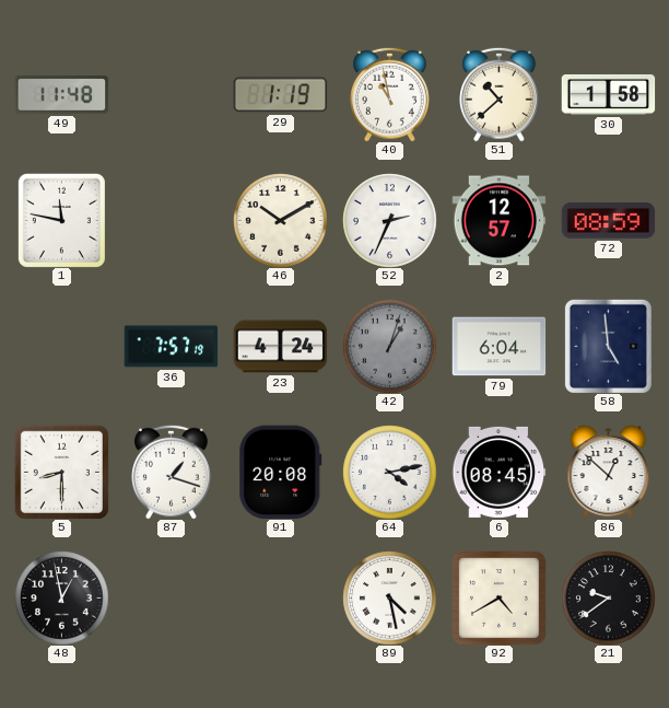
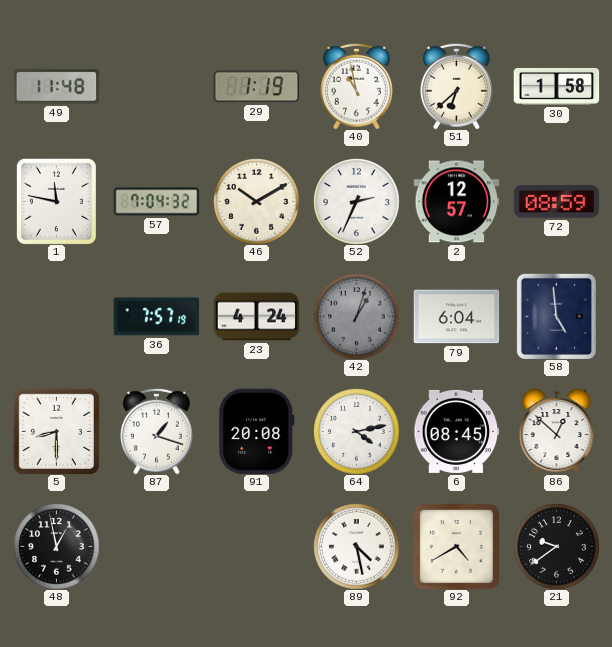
51: 10:38 -> 6:38 (457, 86)
57: none -> 7:04 (156, 202)
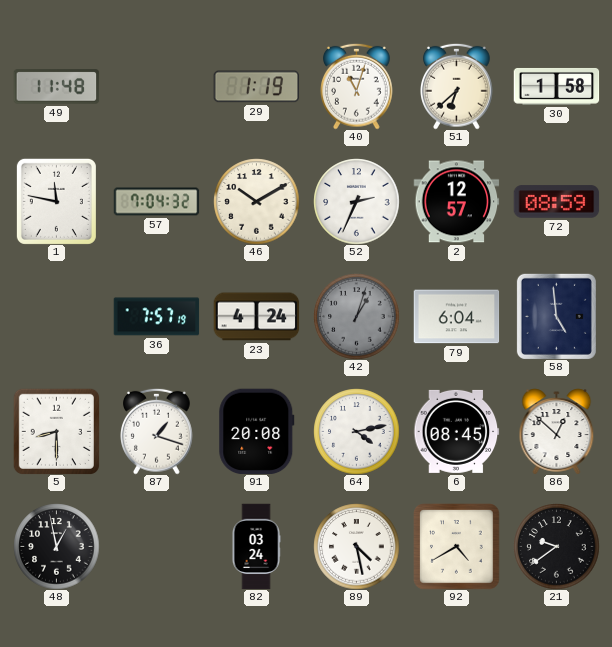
40: 10:58 -> 11:03 (357, 86)
82: none -> 03:24 (256, 546)
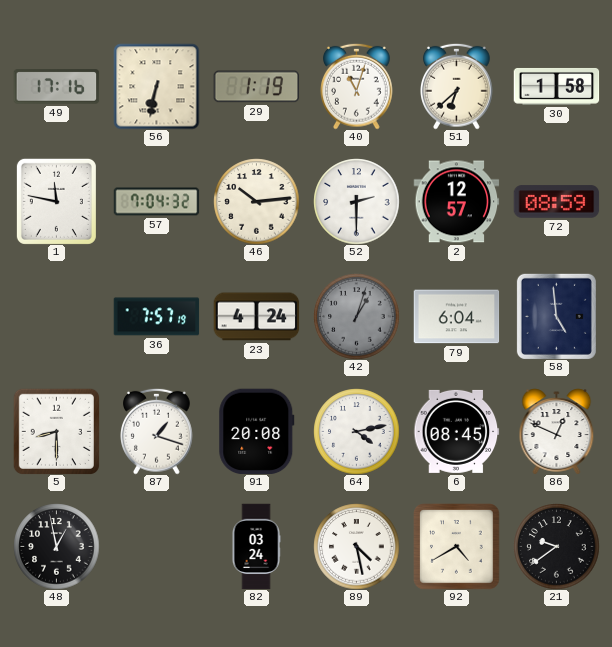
49: 11:48 -> 17:16 (56, 87)
56: none -> 6:32 (156, 86)
46: 10:10 -> 10:14 (256, 201)
52: 2:34 -> 2:30 (356, 201)
86: 12:52 -> 12:49 (557, 431)
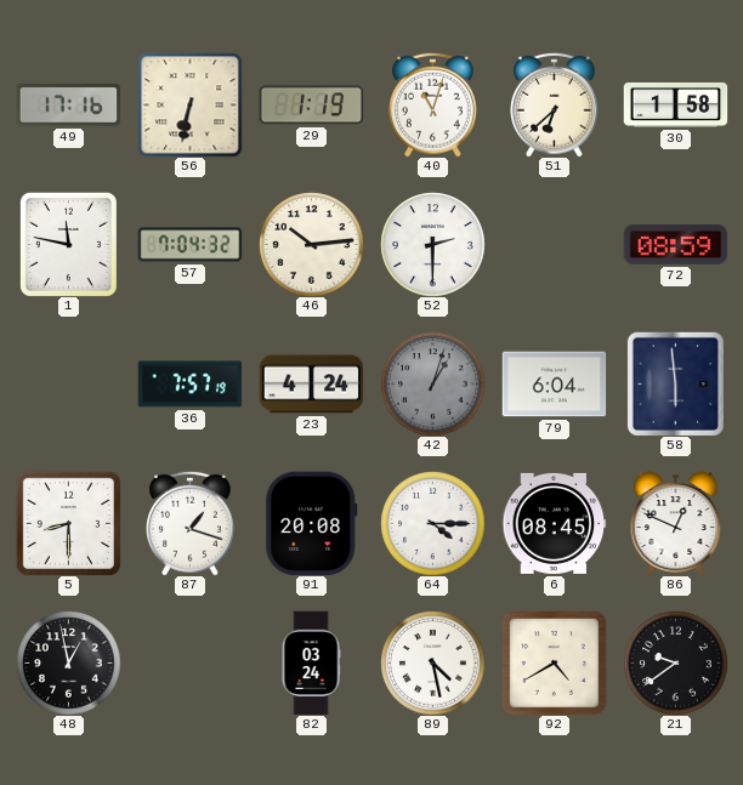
2: 12:57 -> none (456, 202)
58: 4:59 -> 5:59 (675, 383)
64: 4:13 -> 4:15 (432, 523)
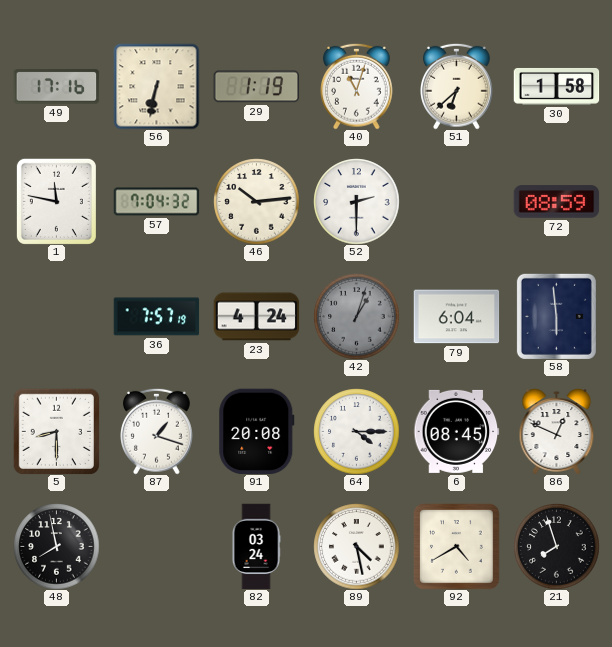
48: 12:58 -> 7:58 (56, 546)
21: 9:39 -> 7:57 (556, 546)
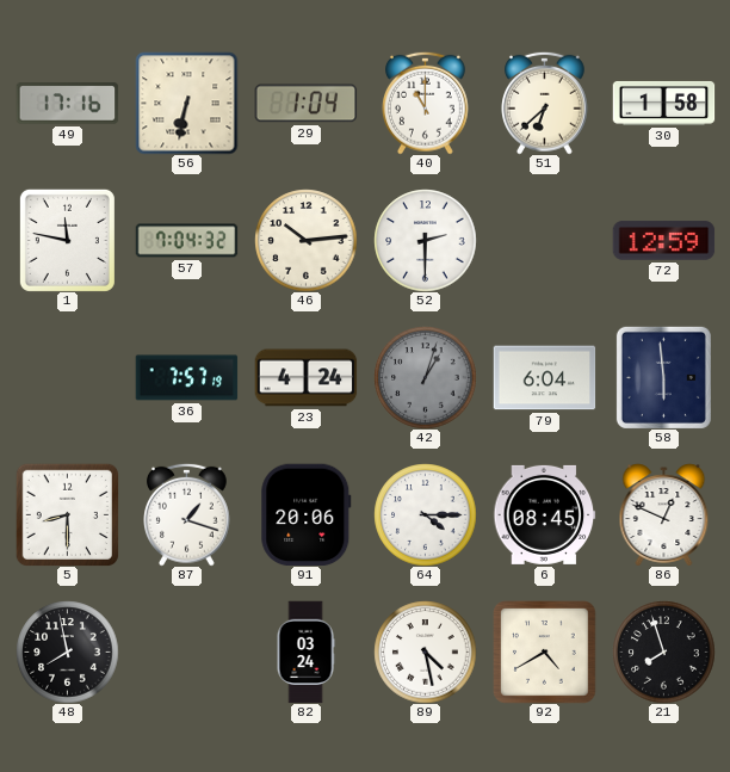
29: 1:19 -> 1:04 (305, 104)
40: 11:03 -> 11:00 (426, 103)
72: 08:59 -> 12:59 (663, 241)
91: 20:08 -> 20:06 (307, 514)
